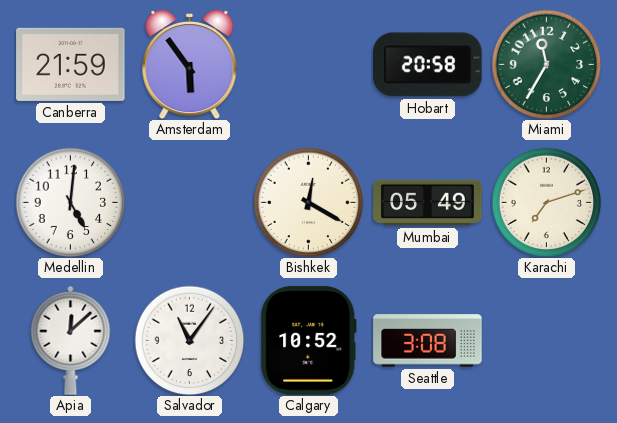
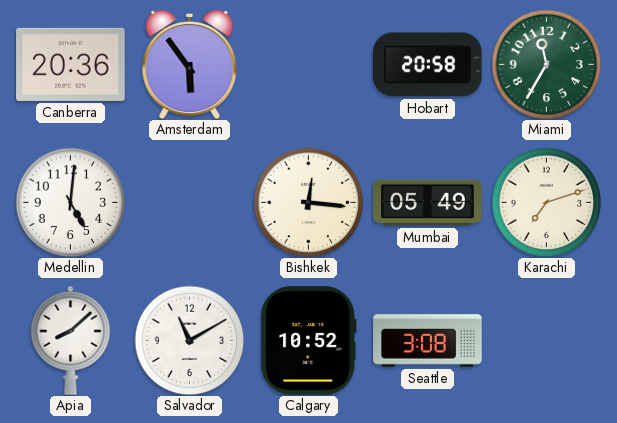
Canberra: 21:59 -> 20:36 (71, 64)
Bishkek: 12:20 -> 12:16 (308, 202)
Apia: 12:08 -> 8:08 (71, 340)
Salvador: 11:06 -> 11:10 (189, 340)
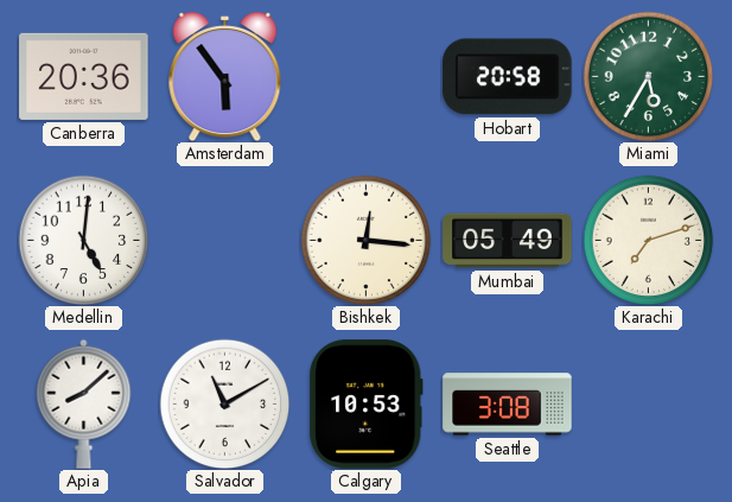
Miami: 11:35 -> 5:35 (648, 76)
Calgary: 10:52 -> 10:53 (367, 405)
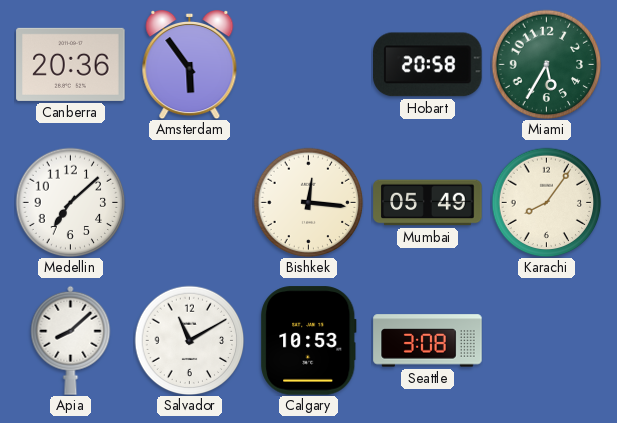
Medellin: 5:01 -> 7:08 (70, 202)
Karachi: 7:12 -> 8:06 (546, 202)
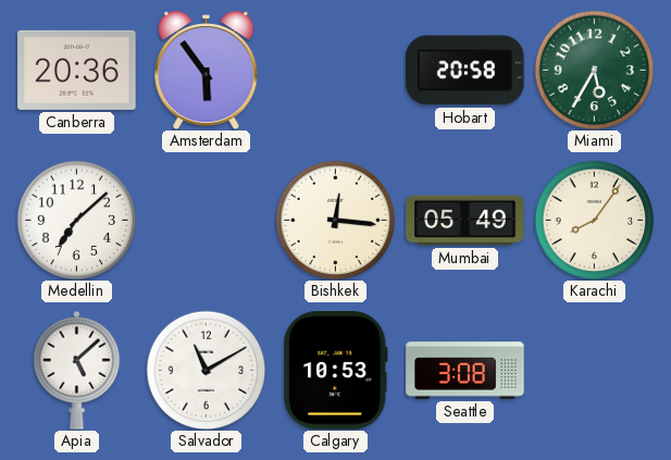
Apia: 8:08 -> 5:08 (77, 370)
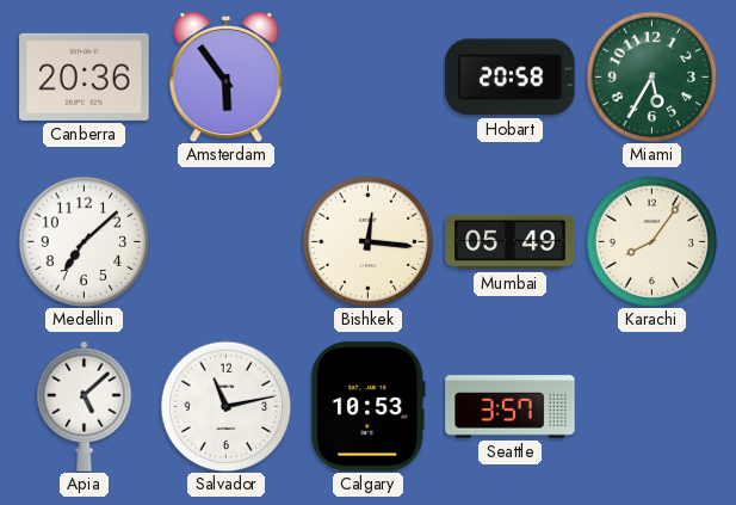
Salvador: 11:10 -> 11:13 (225, 406)
Seattle: 3:08 -> 3:57 (511, 407)
